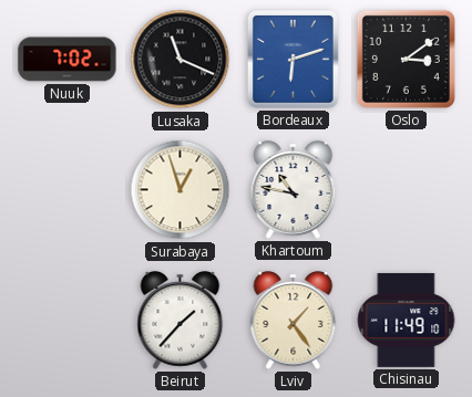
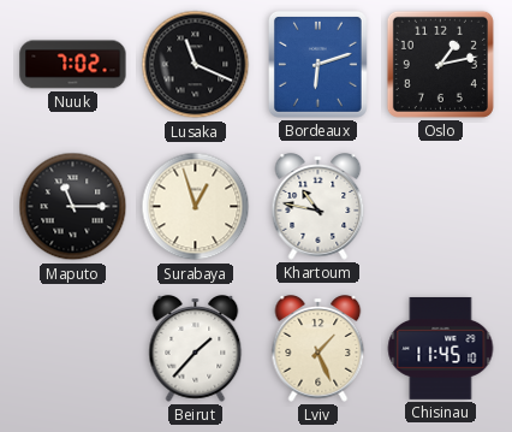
Oslo: 3:09 -> 1:13 (440, 64)
Maputo: none -> 11:15 (73, 207)
Lviv: 1:24 -> 1:26 (318, 349)
Chisinau: 11:49 -> 11:45 (441, 348)
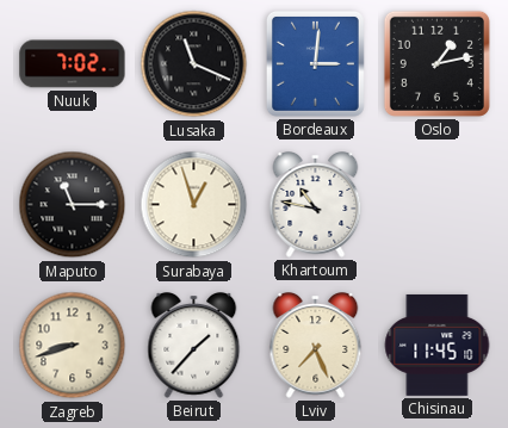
Bordeaux: 6:12 -> 3:01 (315, 63)
Zagreb: none -> 8:42 (73, 346)
Lviv: 1:26 -> 7:26 (316, 346)
